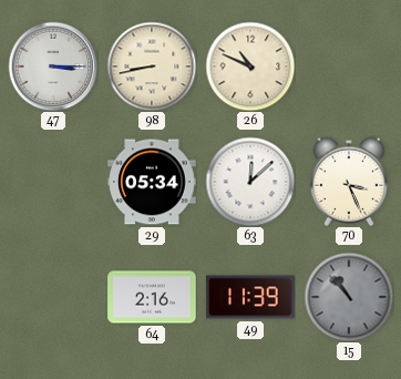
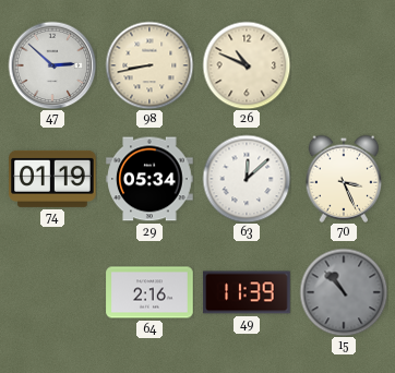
47: 3:15 -> 2:52 (52, 65)
74: none -> 01:19 (52, 179)
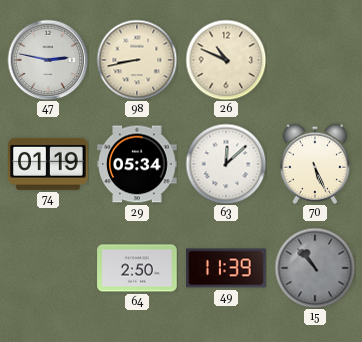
47: 2:52 -> 2:47 (48, 60)
70: 3:26 -> 5:26 (315, 164)
64: 2:16 -> 2:50 (137, 268)
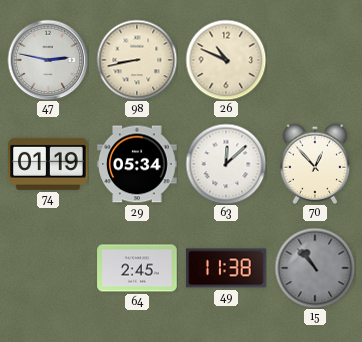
70: 5:26 -> 12:53 (315, 164)
64: 2:50 -> 2:45 (137, 268)
49: 11:39 -> 11:38 (226, 268)
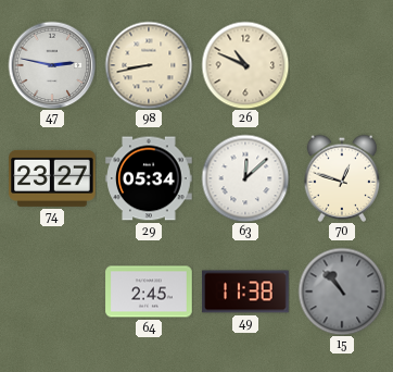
74: 01:19 -> 23:27 (52, 178)
70: 12:53 -> 12:48 (342, 178)
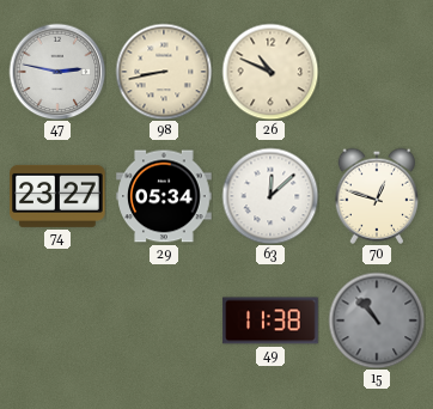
64: 2:45 -> none (149, 292)
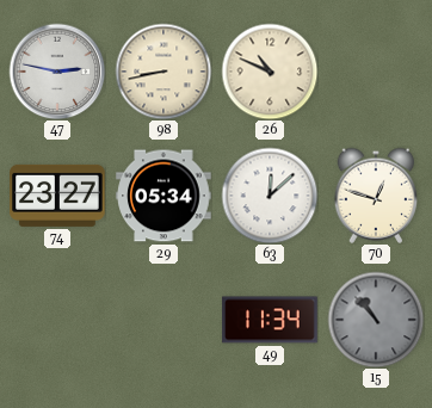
49: 11:38 -> 11:34 (270, 320)
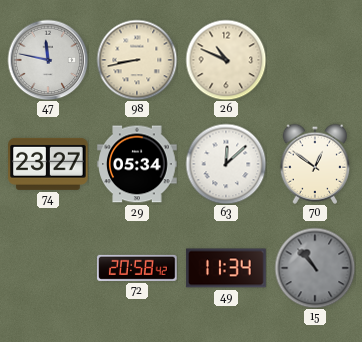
47: 2:47 -> 11:47 (48, 60)
70: 12:48 -> 12:51 (315, 164)
72: none -> 20:58 (137, 268)
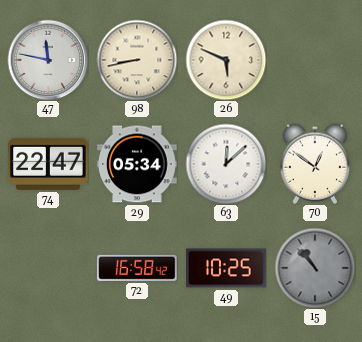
26: 10:49 -> 5:49 (226, 60)
74: 23:27 -> 22:47 (48, 164)
72: 20:58 -> 16:58 (137, 268)
49: 11:34 -> 10:25 (226, 268)
